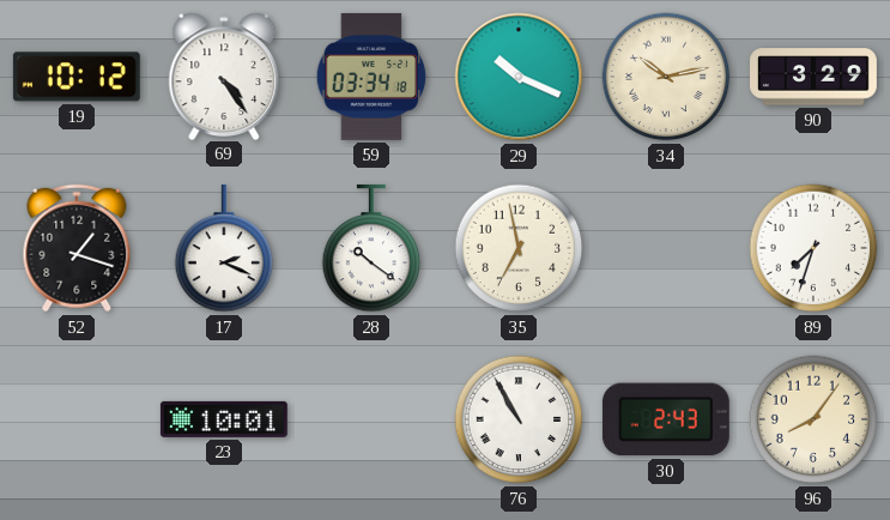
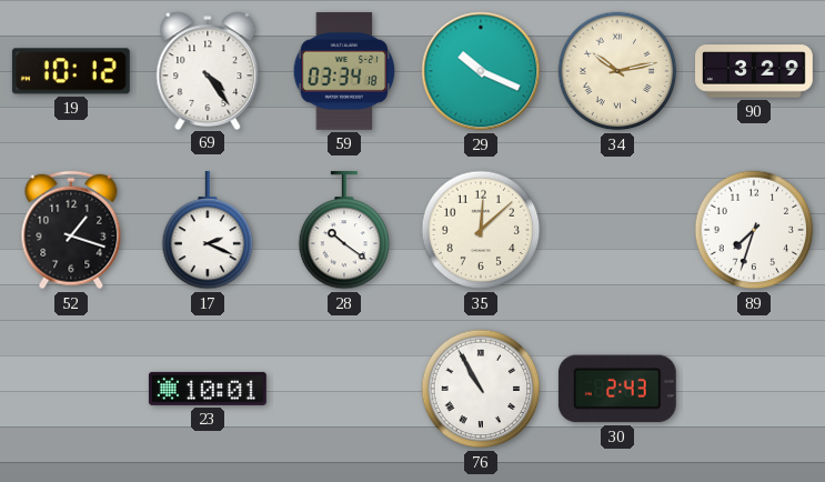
35: 6:58 -> 12:08 (481, 230)
96: 8:06 -> none (813, 419)
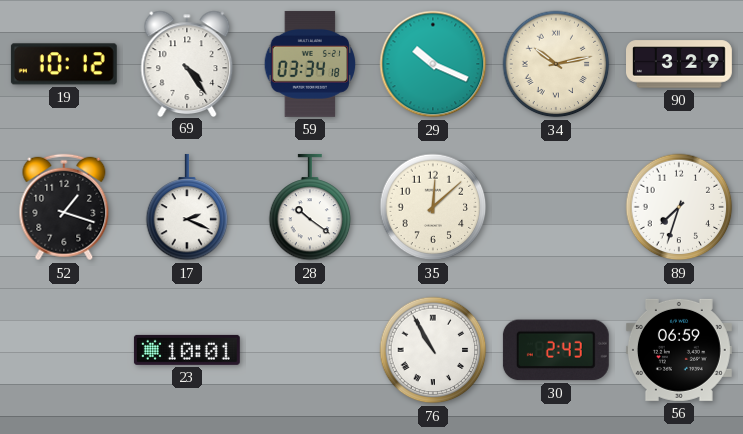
56: none -> 06:59 (679, 350)
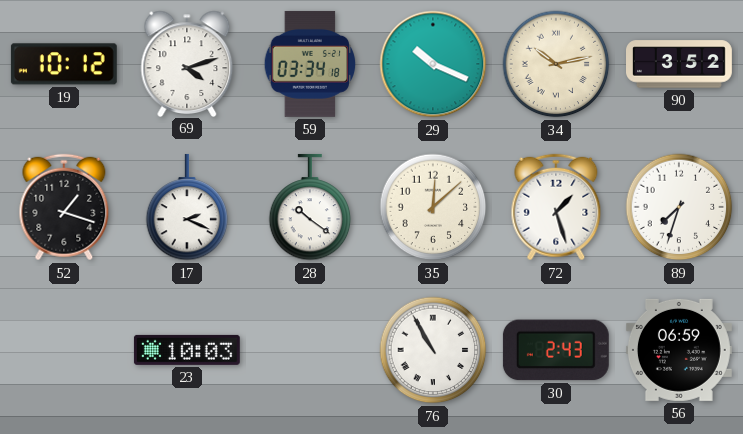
69: 4:24 -> 4:12 (187, 63)
90: 3:29 -> 3:52 (680, 64)
72: none -> 1:27 (556, 207)
23: 10:01 -> 10:03 (187, 350)
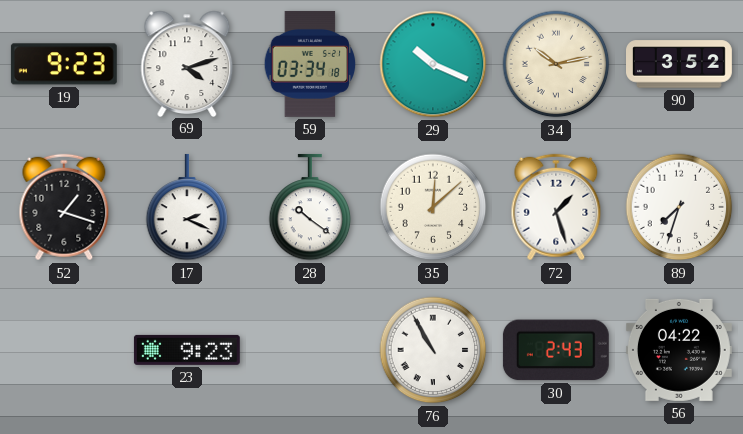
19: 10:12 -> 9:23 (64, 64)
23: 10:03 -> 9:23 (187, 350)
56: 06:59 -> 04:22 (679, 350)
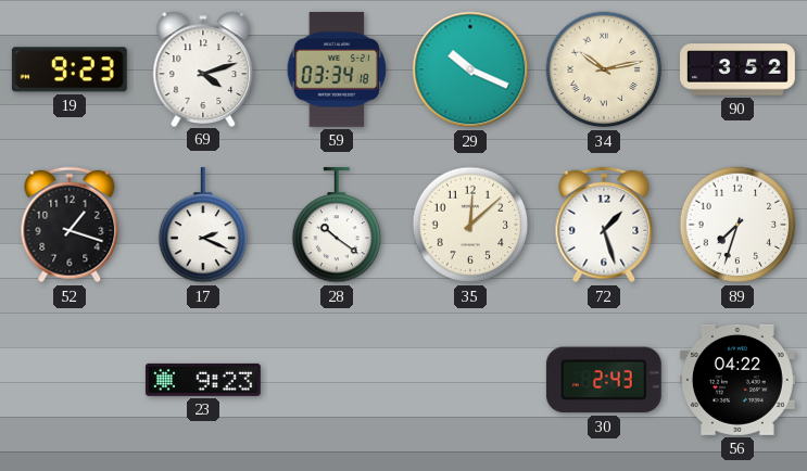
76: 10:55 -> none (433, 350)
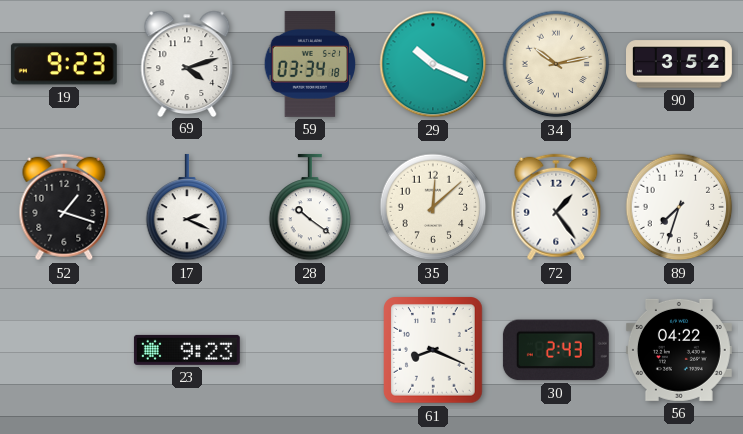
72: 1:27 -> 1:24 (556, 207)
61: none -> 8:19 (434, 350)
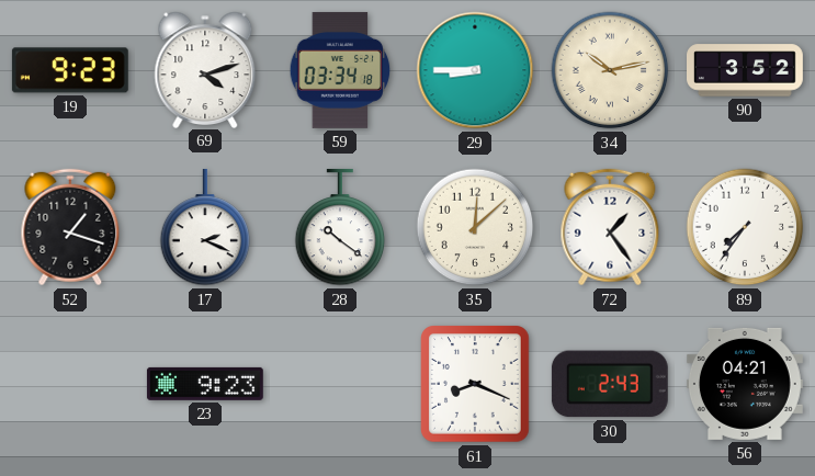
29: 10:19 -> 8:45 (475, 70)
89: 7:33 -> 7:36 (745, 227)
56: 04:22 -> 04:21 (745, 384)
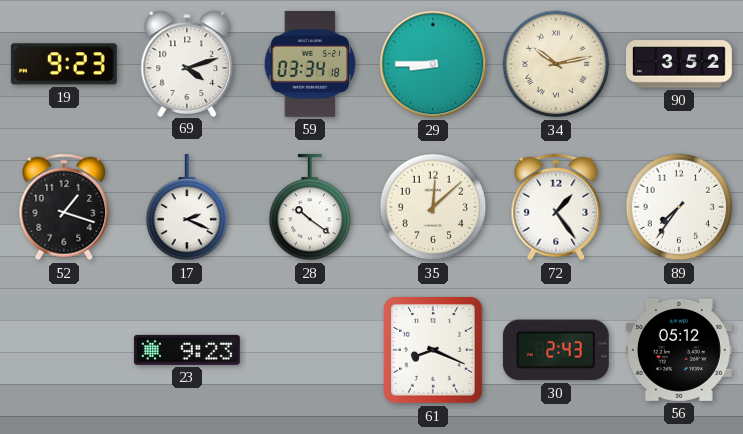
56: 04:21 -> 05:12 (679, 350)
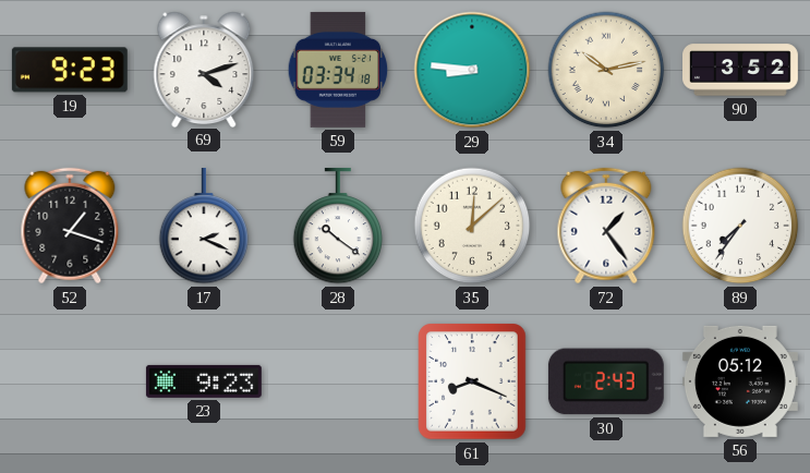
29: 8:45 -> 8:46 (472, 70)
